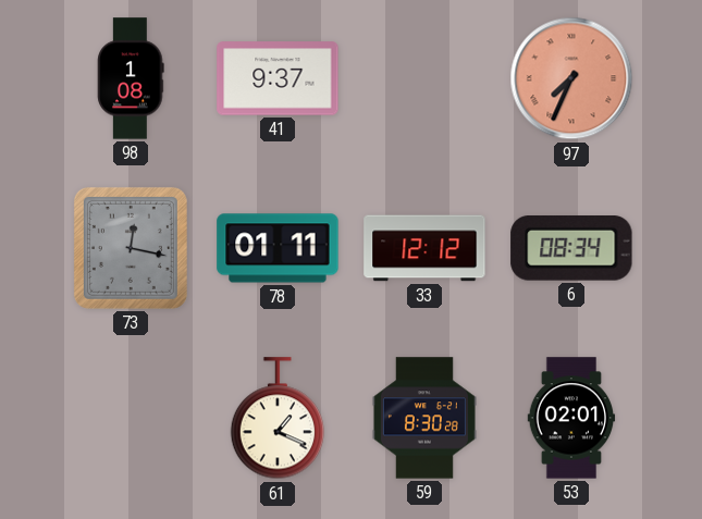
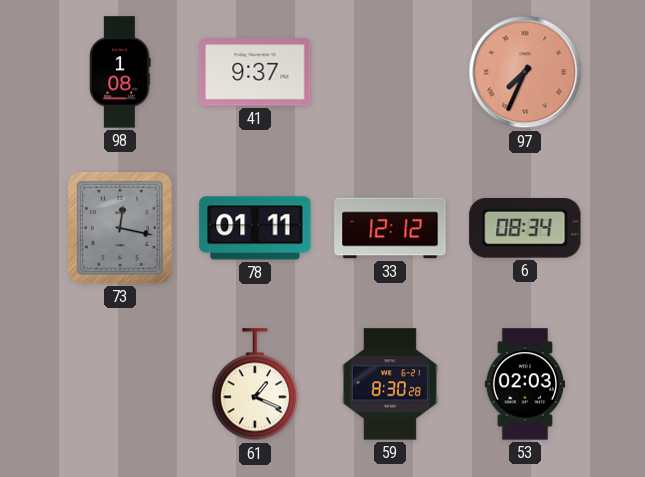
53: 02:01 -> 02:03 (525, 384)
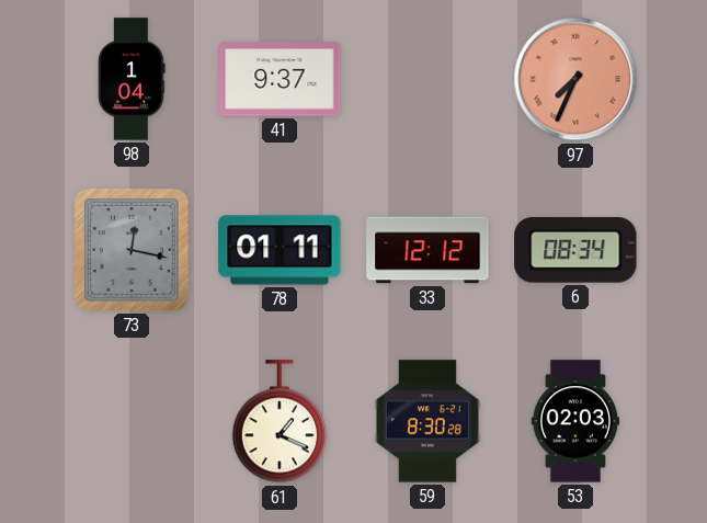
98: 1:08 -> 1:04 (132, 79)
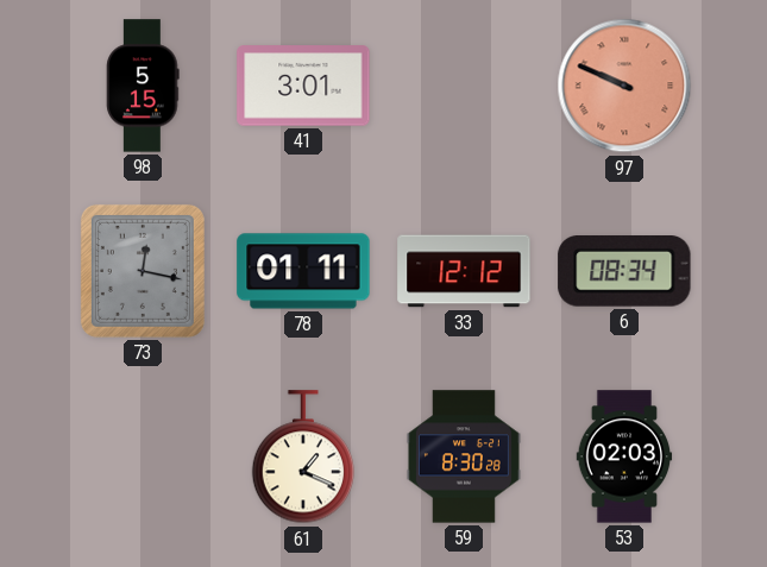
98: 1:04 -> 5:15 (143, 86)
41: 9:37 -> 3:01 (303, 86)
97: 7:34 -> 9:49 (624, 86)
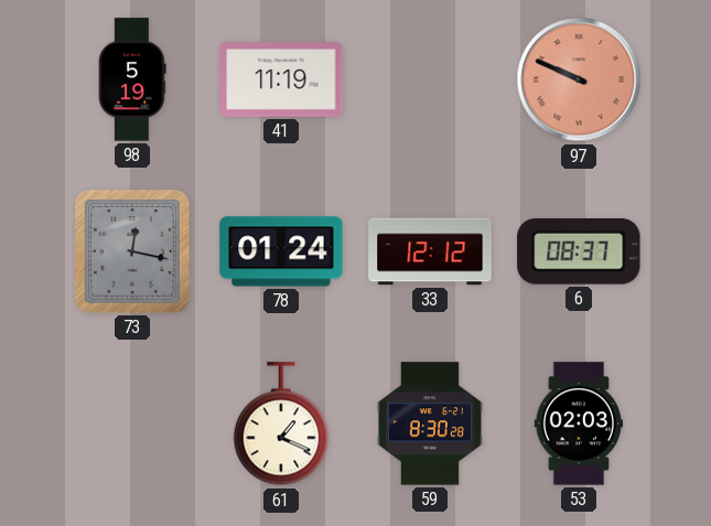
98: 5:15 -> 5:19 (132, 79)
41: 3:01 -> 11:19 (281, 79)
78: 01:11 -> 01:24 (281, 251)
6: 08:34 -> 08:37 (579, 253)
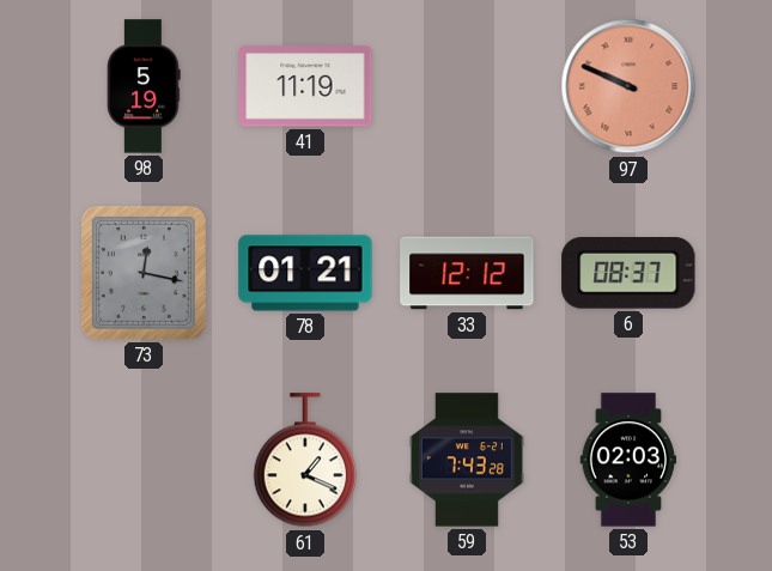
78: 01:24 -> 01:21 (305, 273)
59: 8:30 -> 7:43 (467, 460)
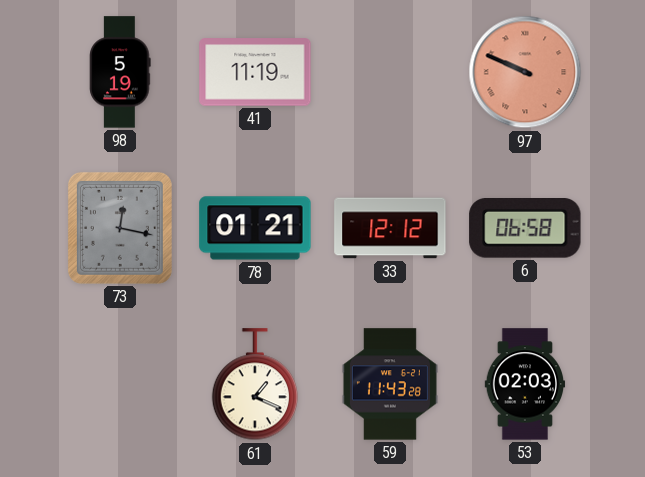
6: 08:37 -> 06:58 (525, 229)
59: 7:43 -> 11:43 (390, 384)
